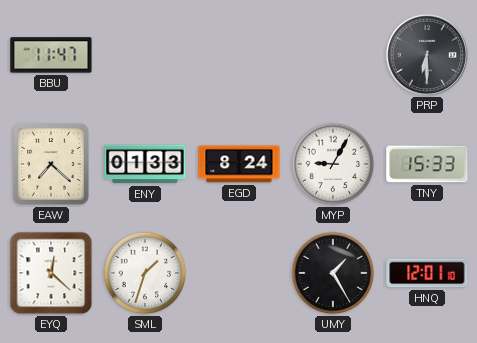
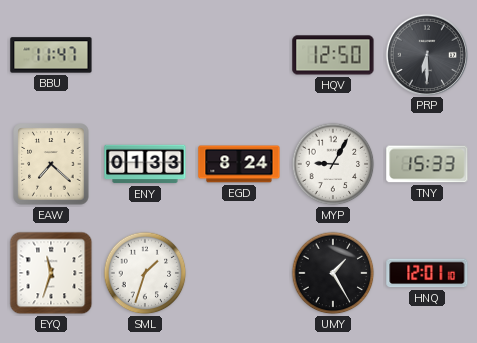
HQV: none -> 12:50 (333, 55)
EYQ: 12:22 -> 11:33 (51, 273)
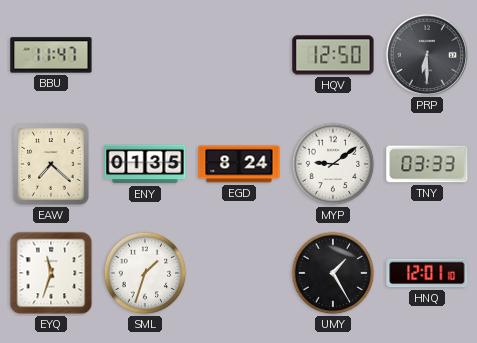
ENY: 01:33 -> 01:35 (145, 164)
MYP: 9:05 -> 9:09 (333, 164)
TNY: 15:33 -> 03:33 (427, 164)
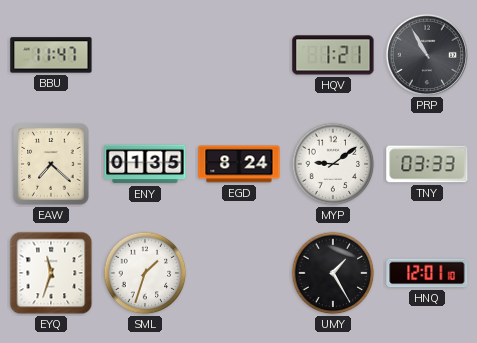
HQV: 12:50 -> 1:21 (333, 55)
PRP: 6:30 -> 10:55 (426, 54)
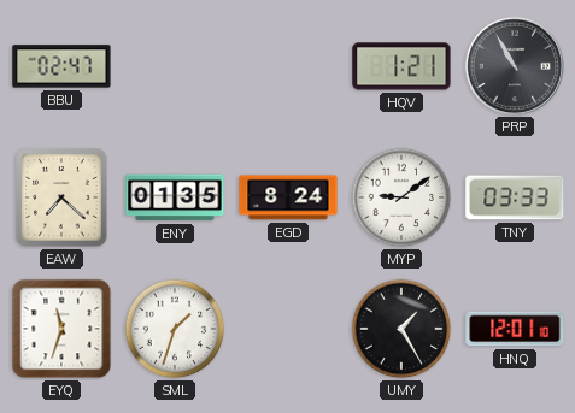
BBU: 11:47 -> 02:47 (61, 66)
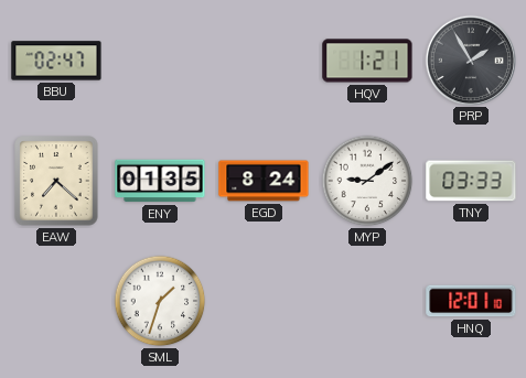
PRP: 10:55 -> 1:55 (470, 60)
EYQ: 11:33 -> none (61, 329)
UMY: 1:25 -> none (401, 329)
